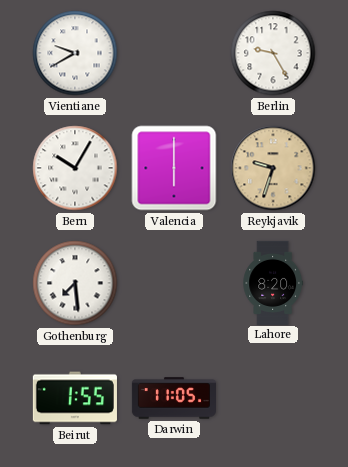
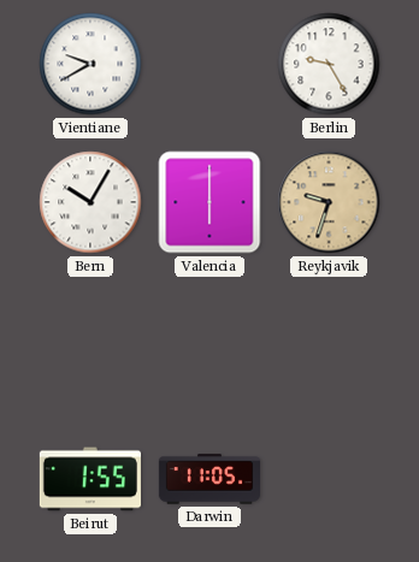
Gothenburg: 7:29 -> none (75, 283)
Lahore: 8:20 -> none (272, 282)
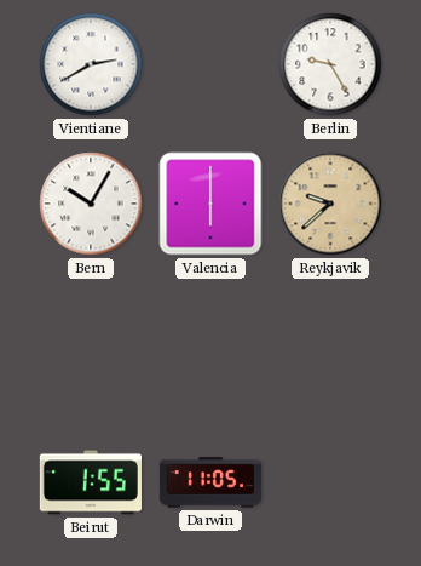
Vientiane: 9:40 -> 2:40 (91, 64)
Reykjavik: 9:33 -> 9:38 (330, 204)
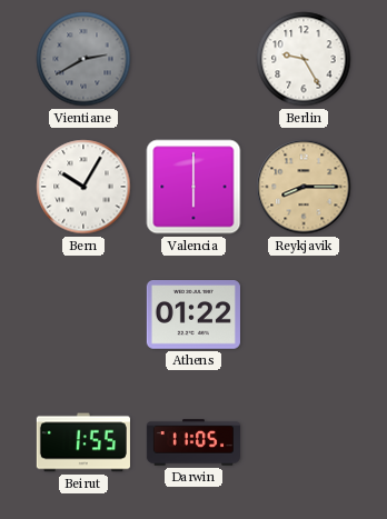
Vientiane dial: white -> grey (83, 59)
Reykjavik: 9:38 -> 8:15 (304, 187)
Athens: none -> 01:22 (193, 316)
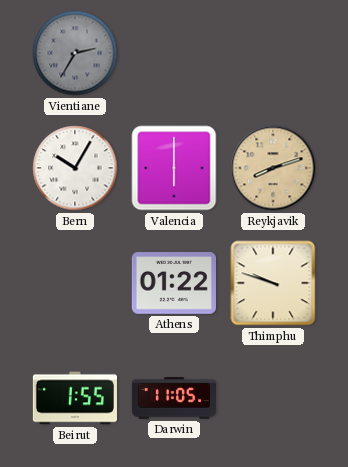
Vientiane: 2:40 -> 2:35 (75, 53)
Berlin: 9:25 -> none (304, 59)
Reykjavik: 8:15 -> 8:12 (273, 168)
Thimphu: none -> 9:48 (273, 283)
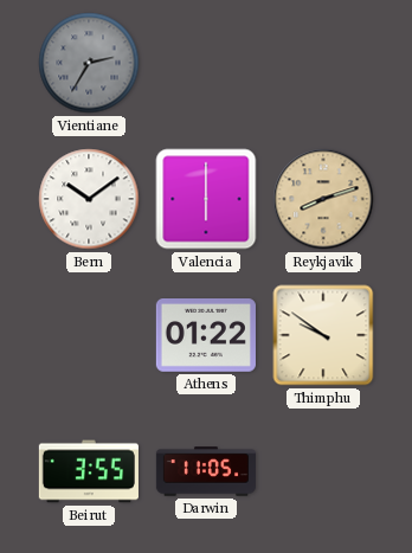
Bern: 10:05 -> 10:09 (89, 199)
Thimphu: 9:48 -> 9:51 (323, 335)
Beirut: 1:55 -> 3:55 (89, 471)
